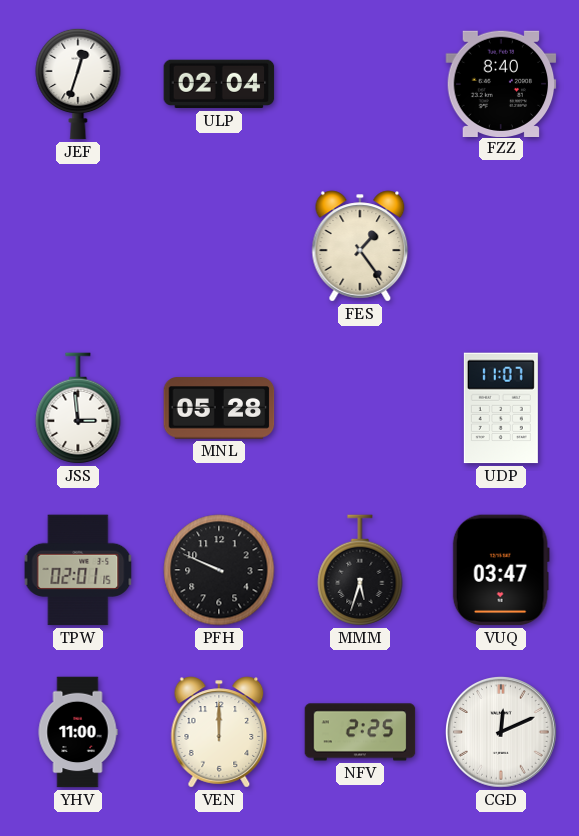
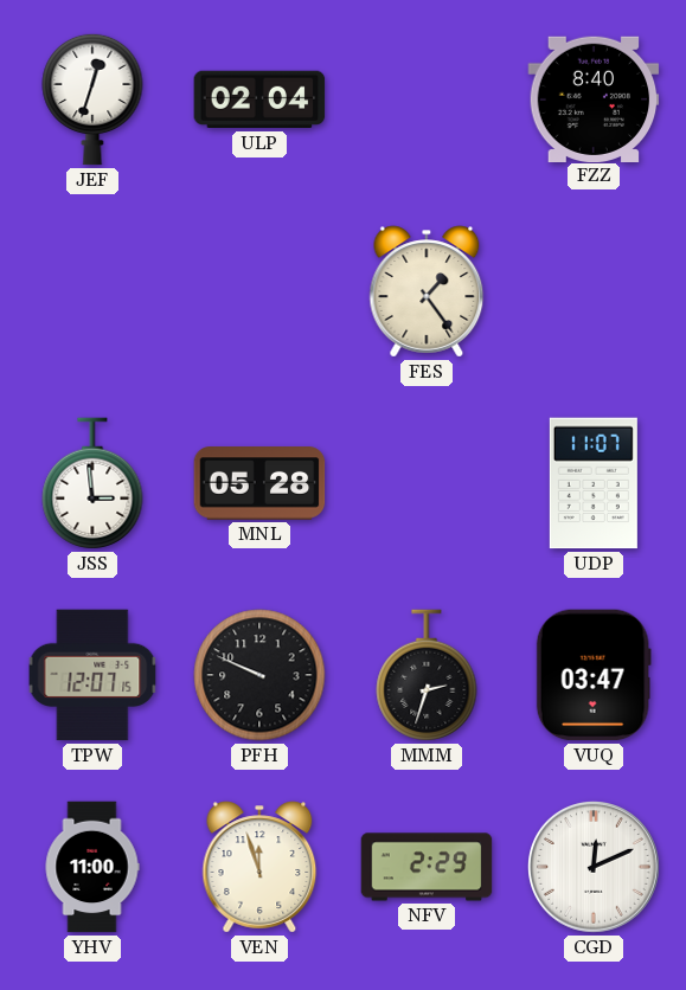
TPW: 02:01 -> 12:07 (92, 675)
MMM: 5:33 -> 2:33 (427, 675)
VEN: 12:00 -> 11:57 (259, 867)
NFV: 2:25 -> 2:29 (427, 867)
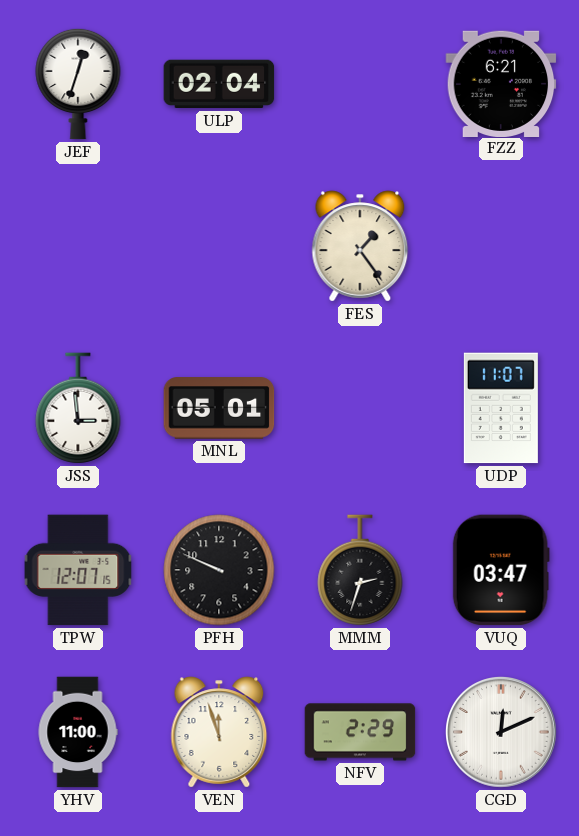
FZZ: 8:40 -> 6:21 (501, 83)
MNL: 05:28 -> 05:01 (219, 408)
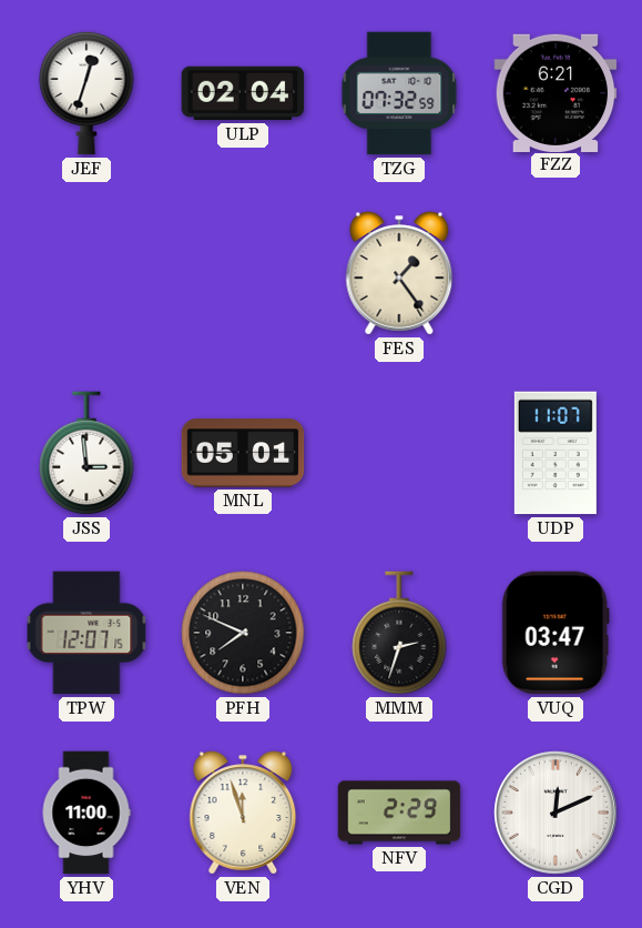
TZG: none -> 07:32 (399, 93)
PFH: 9:49 -> 7:49 (243, 633)
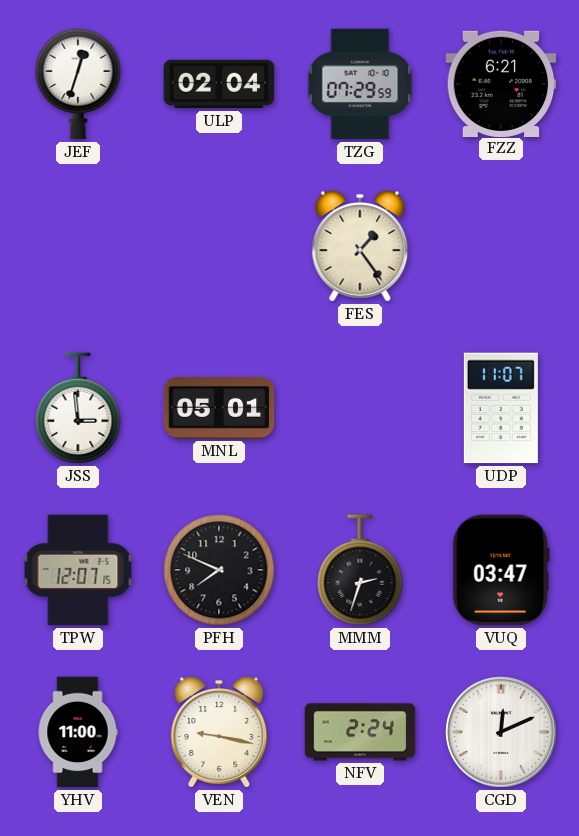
TZG: 07:32 -> 07:29 (360, 84)
VEN: 11:57 -> 9:17 (219, 732)
NFV: 2:29 -> 2:24 (360, 732)
